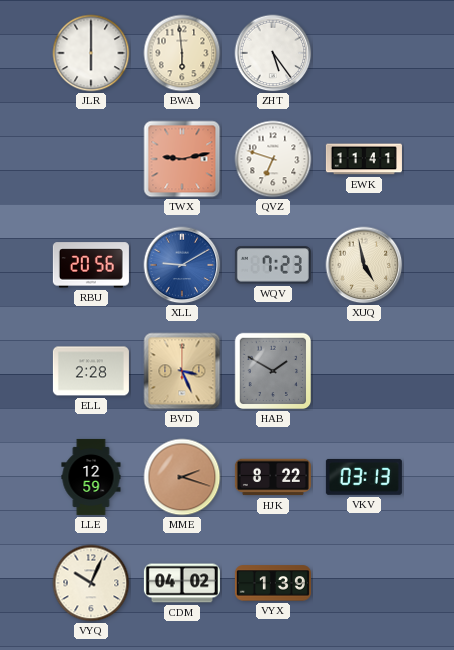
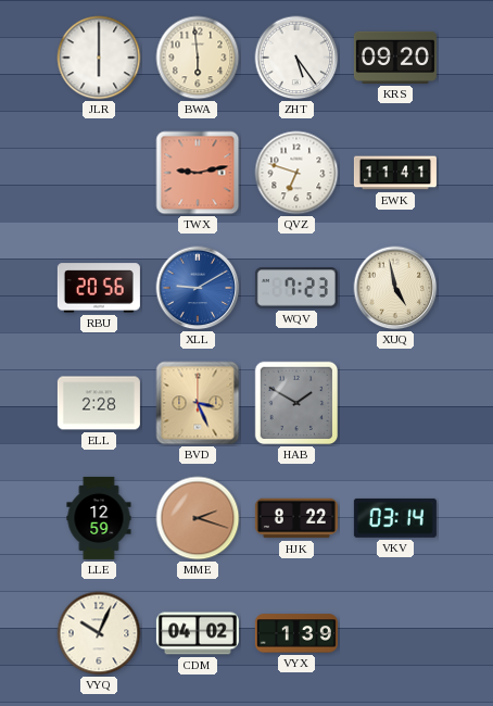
KRS: none -> 09:20 (395, 58)
VKV: 03:13 -> 03:14 (395, 518)
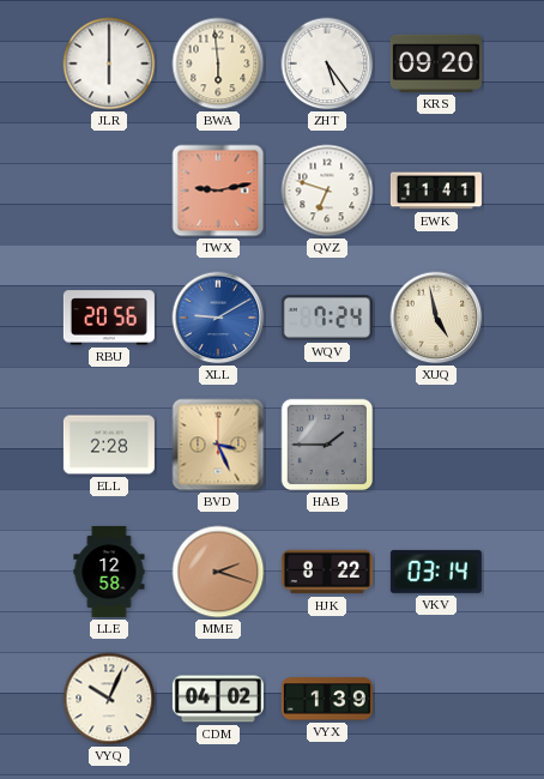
WQV: 7:23 -> 7:24 (327, 318)
HAB: 1:50 -> 1:45 (327, 445)
LLE: 12:59 -> 12:58 (109, 572)
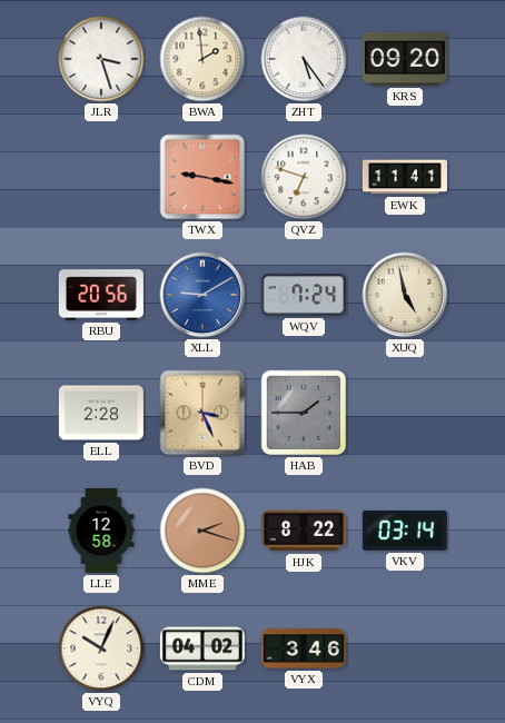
JLR: 6:00 -> 3:27 (101, 59)
BWA: 5:59 -> 1:59 (202, 59)
TWX: 9:13 -> 9:17 (202, 177)
VYX: 1:39 -> 3:46 (304, 648)
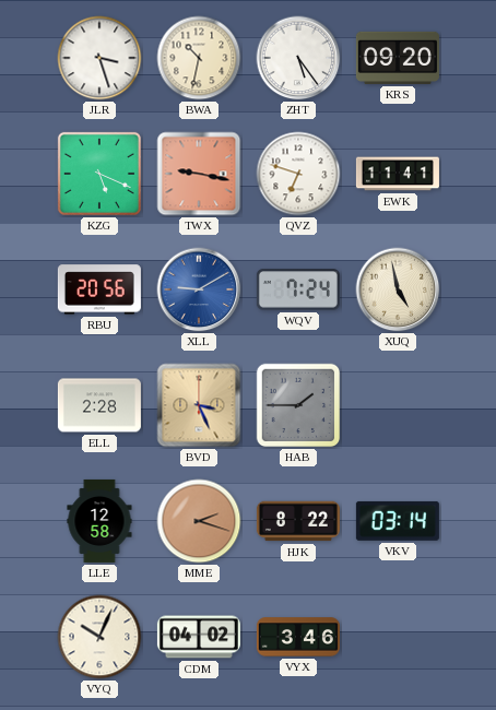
BWA: 1:59 -> 10:32 (199, 58)
KZG: none -> 5:19 (99, 174)
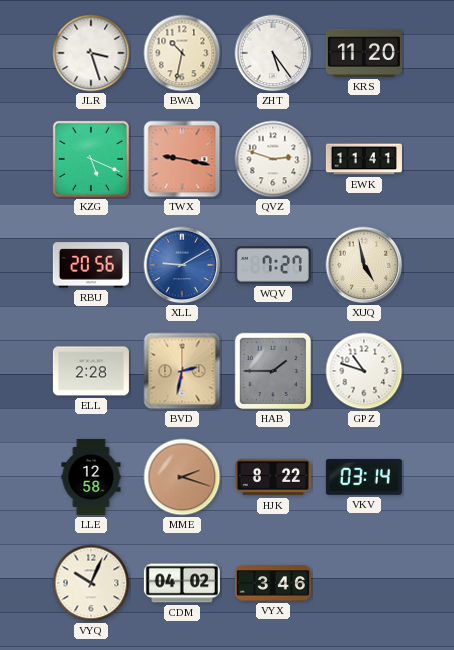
KRS: 09:20 -> 11:20 (364, 53)
QVZ: 6:48 -> 2:48 (273, 159)
WQV: 7:24 -> 7:27 (273, 265)
BVD: 3:26 -> 2:32 (182, 371)
GPZ: none -> 10:48 (364, 371)
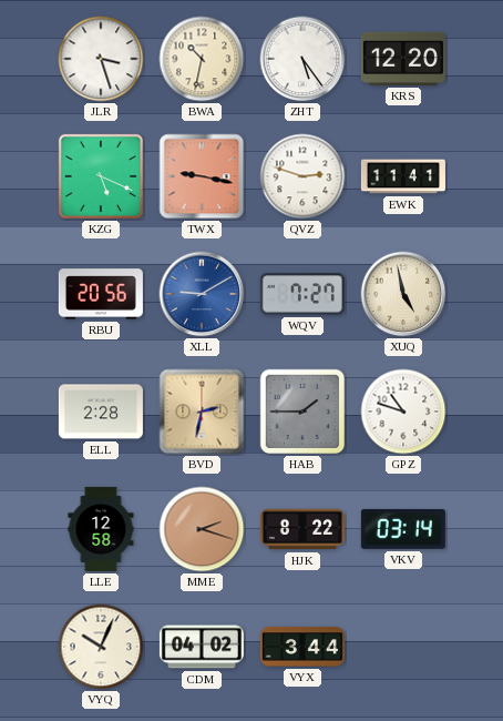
KRS: 11:20 -> 12:20 (403, 59)
VYX: 3:46 -> 3:44 (302, 647)
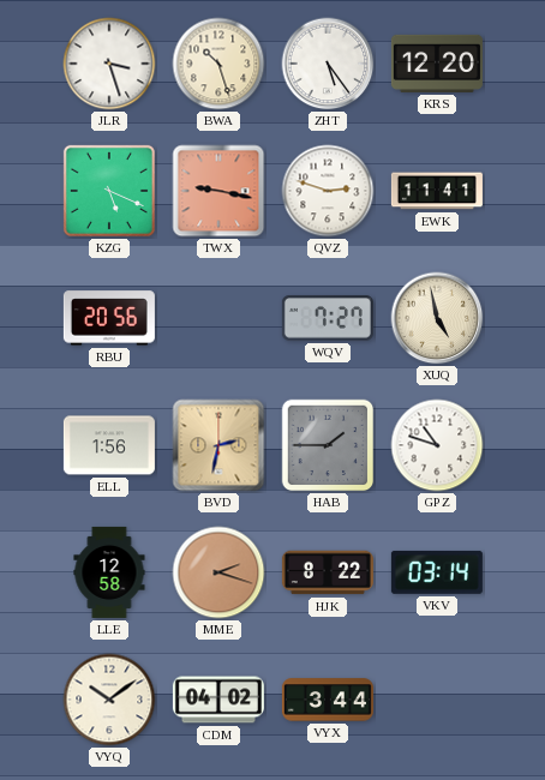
BWA: 10:32 -> 10:27 (218, 64)
XLL: 9:10 -> none (202, 294)
ELL: 2:28 -> 1:56 (109, 445)
VYQ: 10:04 -> 10:09 (109, 700)
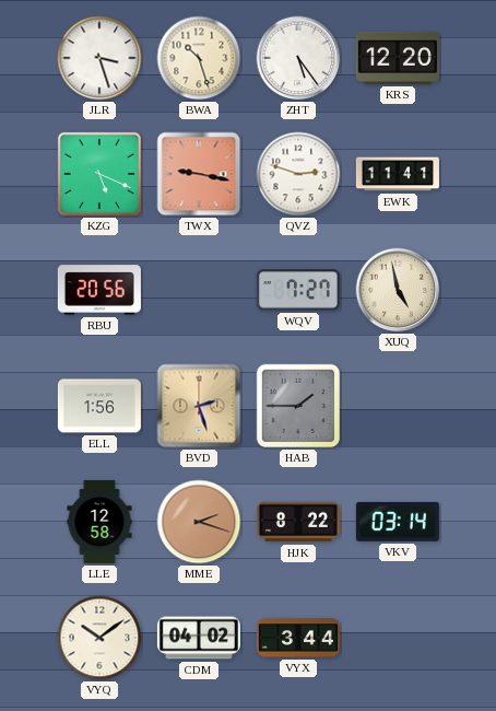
BVD: 2:32 -> 2:27 (199, 406)
GPZ: 10:48 -> none (437, 445)
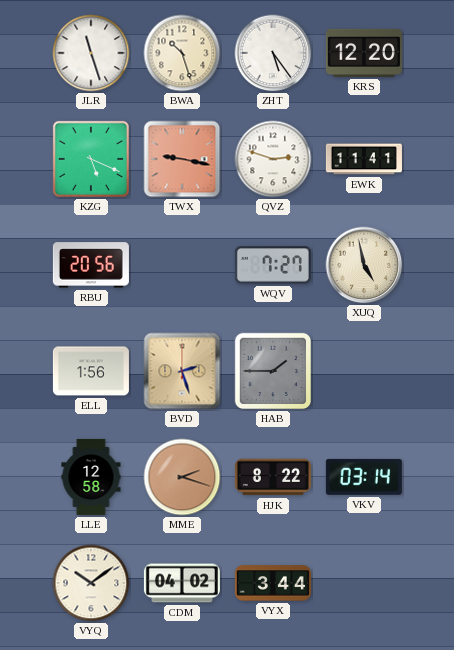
JLR: 3:27 -> 11:27 (91, 53)
